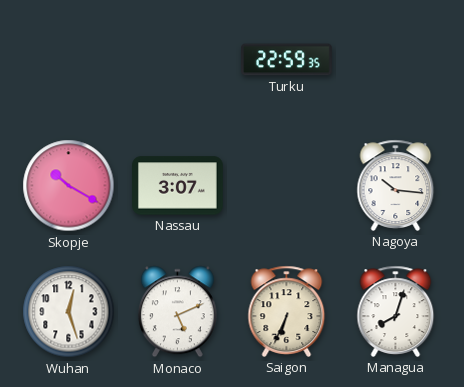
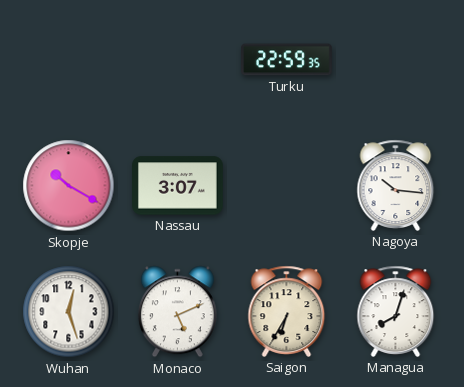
Saigon: 6:34 -> 6:35 (287, 311)
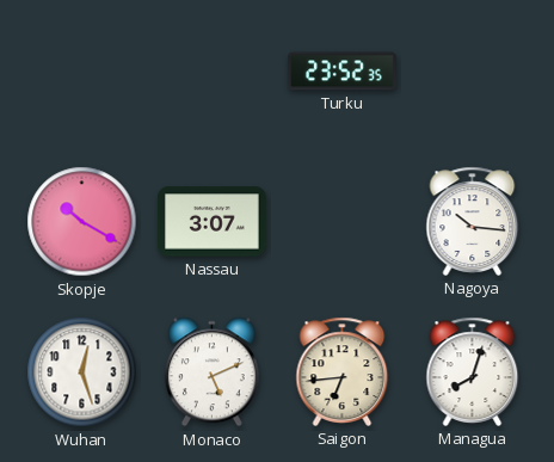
Turku: 22:59 -> 23:52 (343, 72)
Saigon: 6:35 -> 6:44 (343, 371)
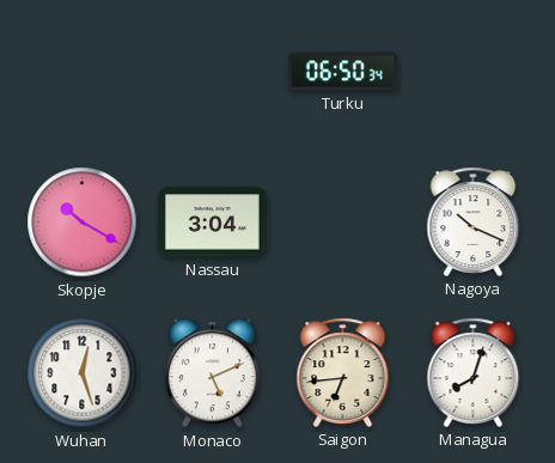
Turku: 23:52 -> 06:50 (343, 72)
Nassau: 3:07 -> 3:04 (213, 223)
Nagoya: 10:16 -> 10:19 (474, 221)
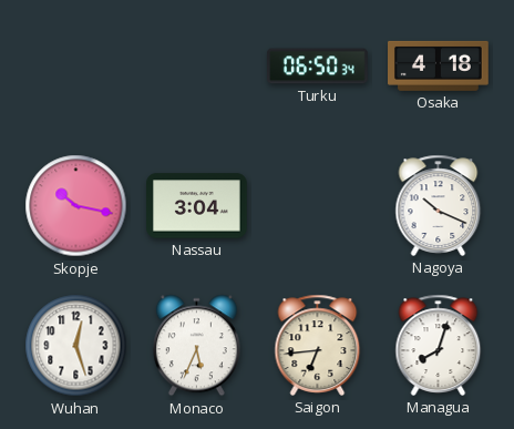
Osaka: none -> 4:18 (439, 65)
Skopje: 10:20 -> 10:17 (76, 206)
Monaco: 5:11 -> 5:34 (196, 346)
